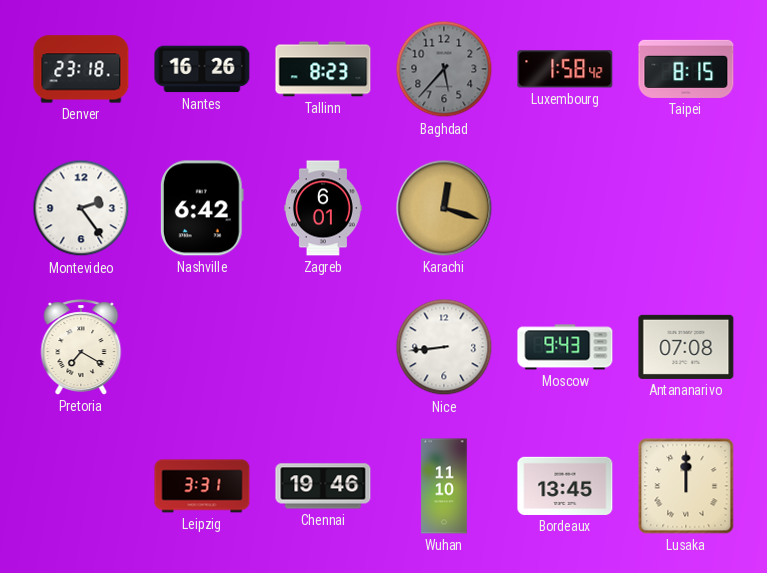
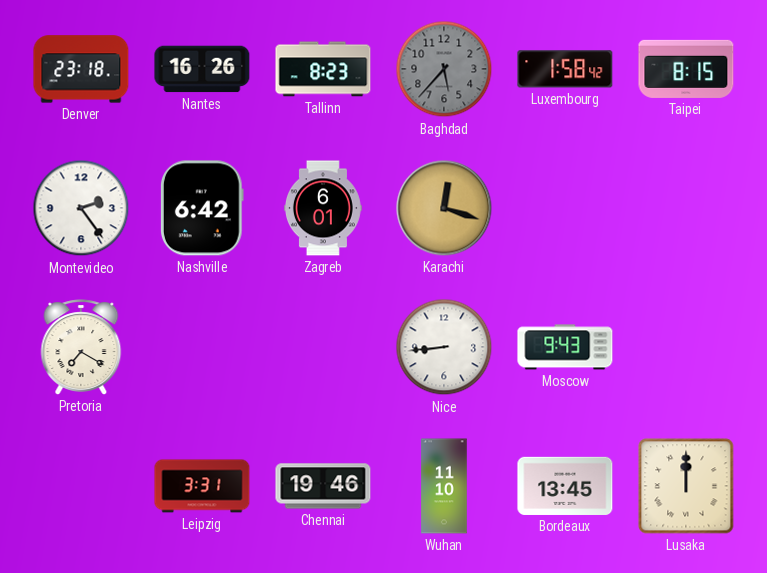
Antananarivo: 07:08 -> none (686, 347)
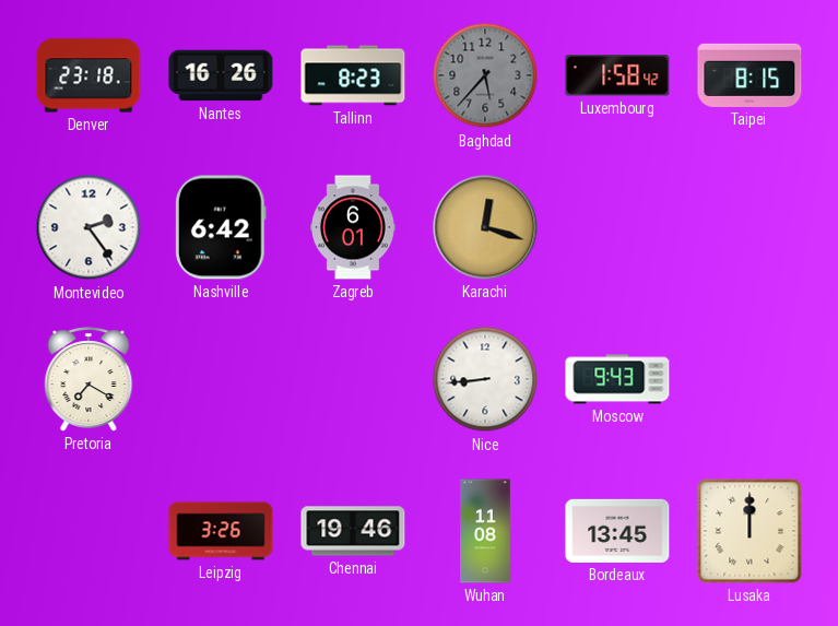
Leipzig: 3:31 -> 3:26 (221, 531)
Wuhan: 11:10 -> 11:08 (485, 531)
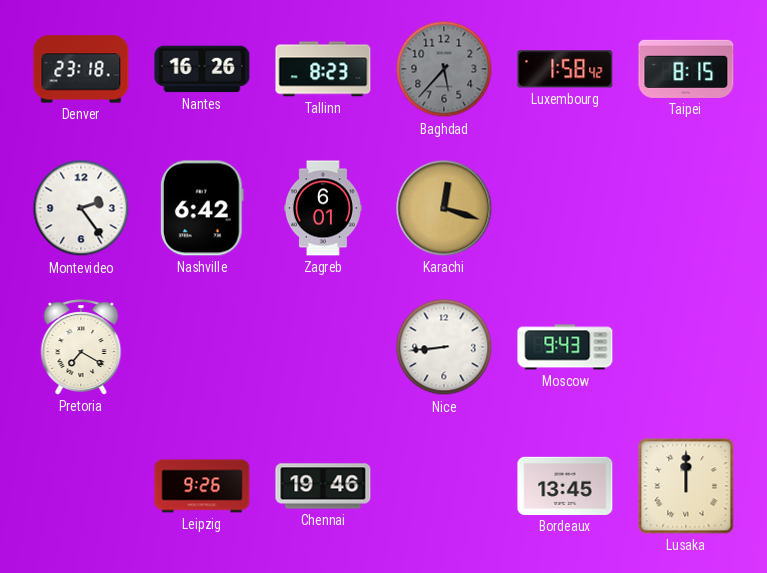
Leipzig: 3:26 -> 9:26 (202, 486)
Wuhan: 11:08 -> none (485, 531)
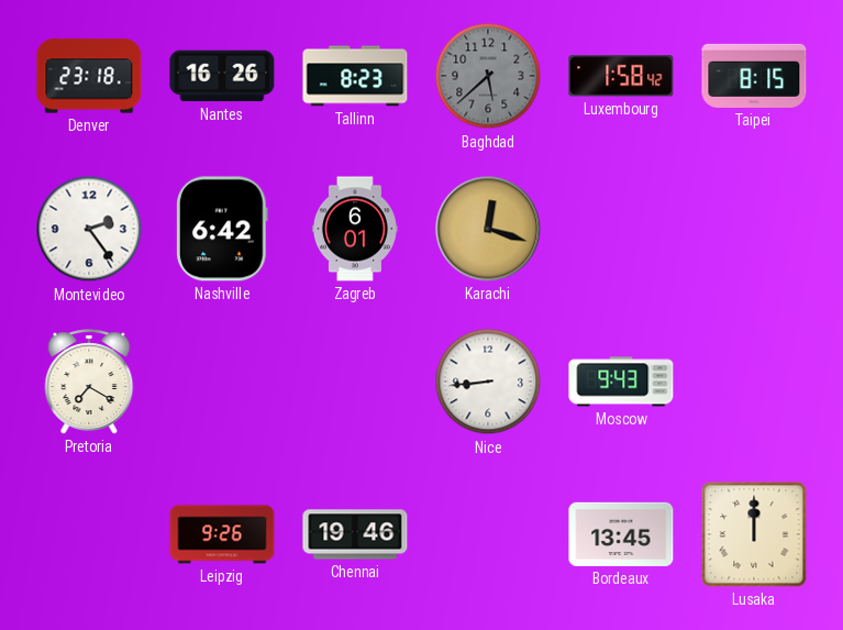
Baghdad: 5:37 -> 5:38 (488, 76)
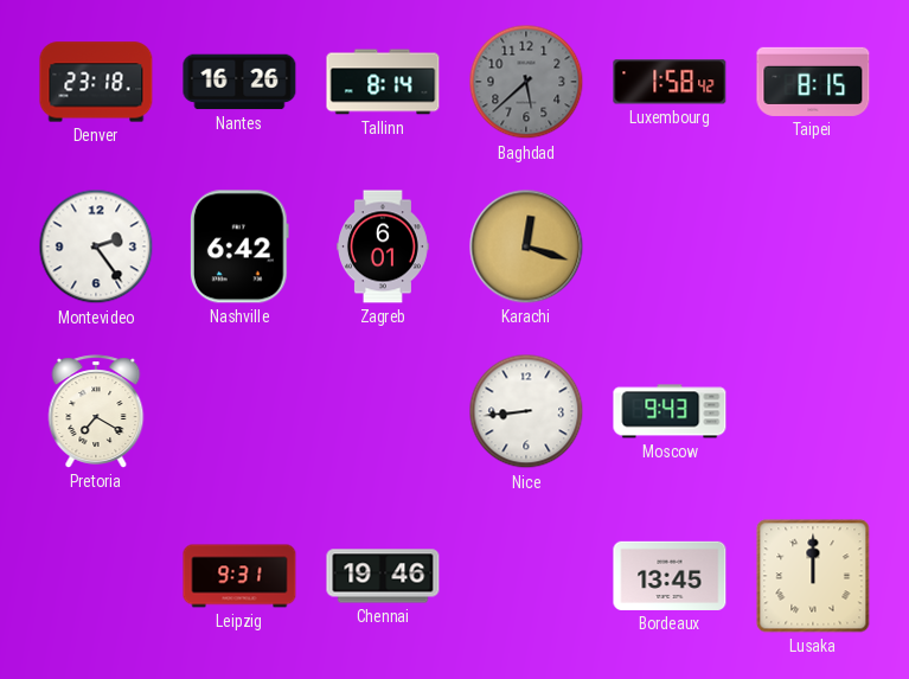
Tallinn: 8:23 -> 8:14 (383, 82)
Leipzig: 9:26 -> 9:31 (239, 576)
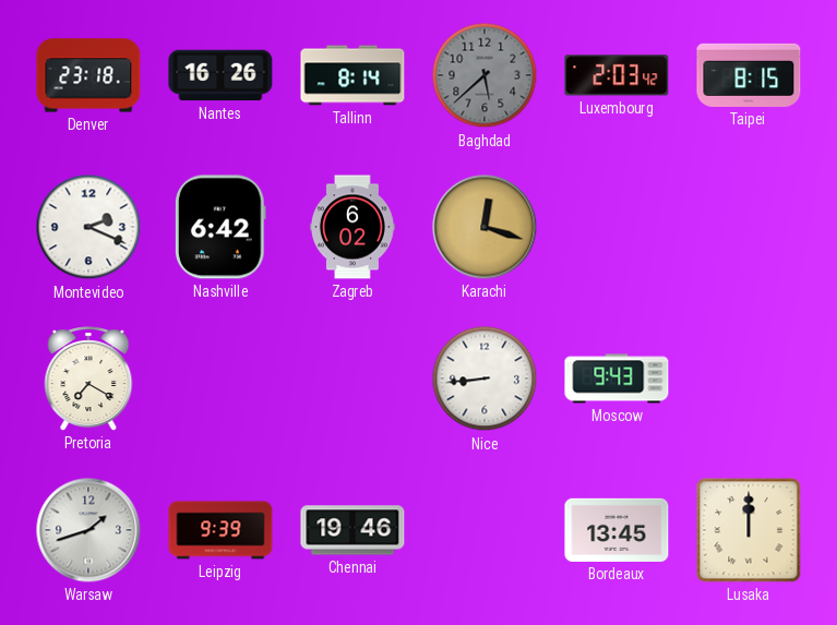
Luxembourg: 1:58 -> 2:03 (617, 75)
Montevideo: 2:24 -> 2:19 (88, 227)
Zagreb: 6:01 -> 6:02 (352, 227)
Warsaw: none -> 1:42 (88, 530)
Leipzig: 9:31 -> 9:39 (220, 530)
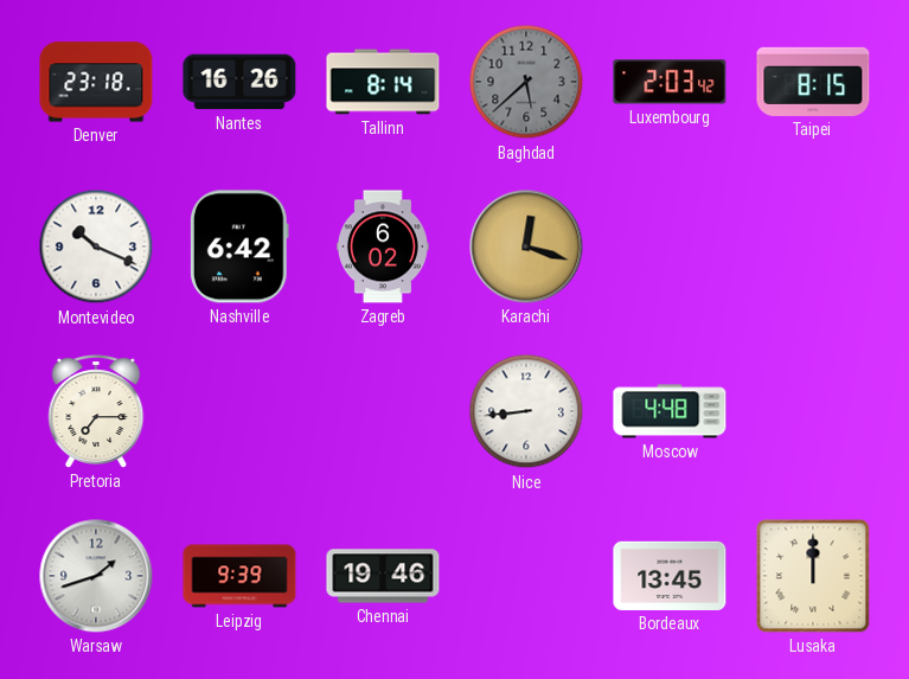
Montevideo: 2:19 -> 10:19 (96, 246)
Pretoria: 7:20 -> 7:15 (96, 411)
Moscow: 9:43 -> 4:48 (670, 411)
